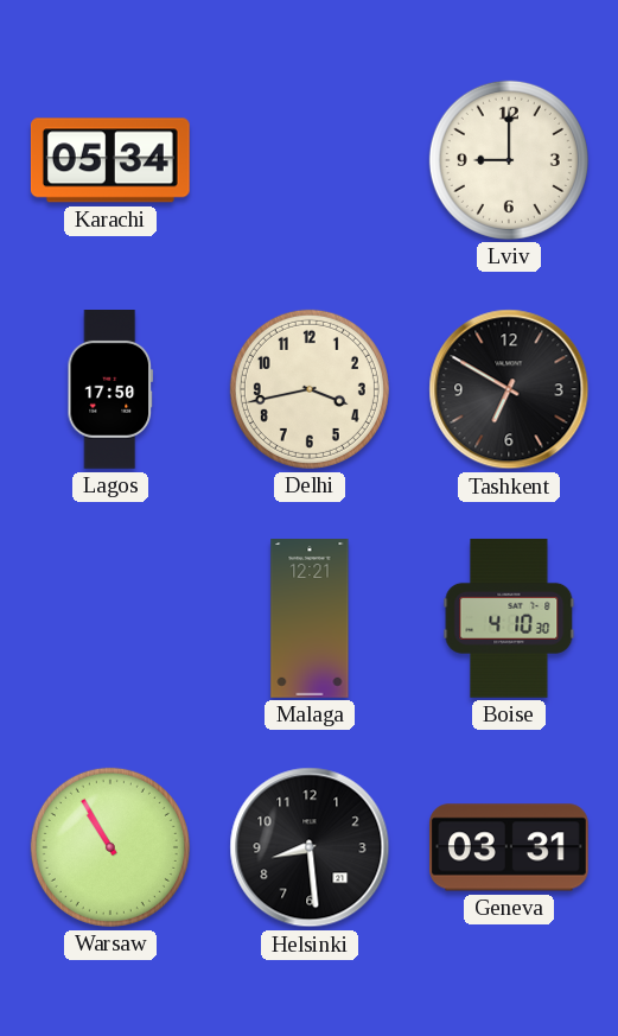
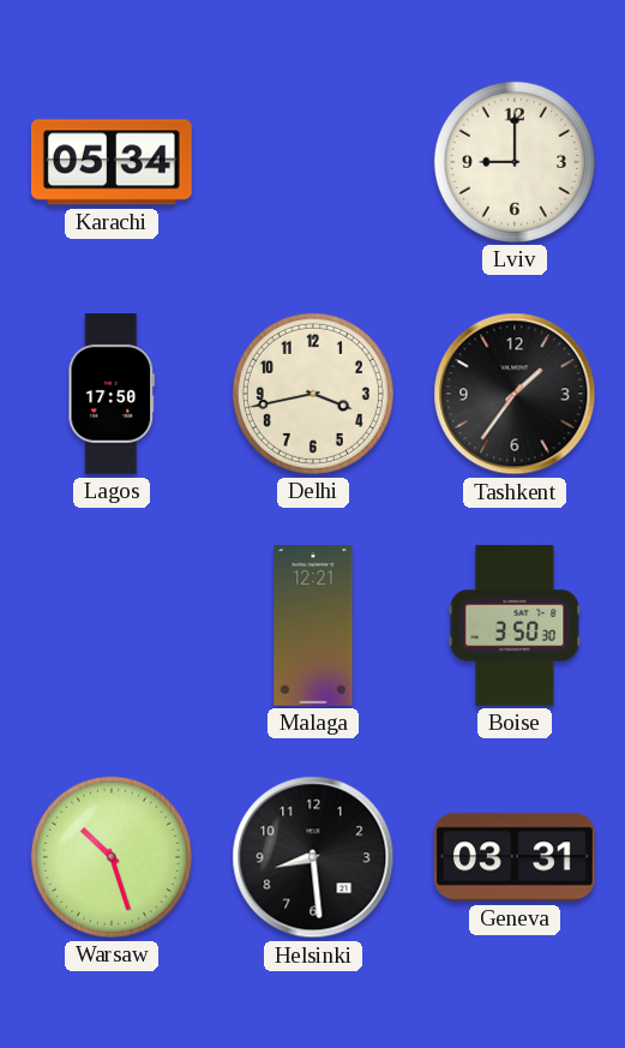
Tashkent: 6:50 -> 1:36 (515, 394)
Boise: 4:10 -> 3:50 (515, 625)
Warsaw: 10:55 -> 10:27 (112, 857)
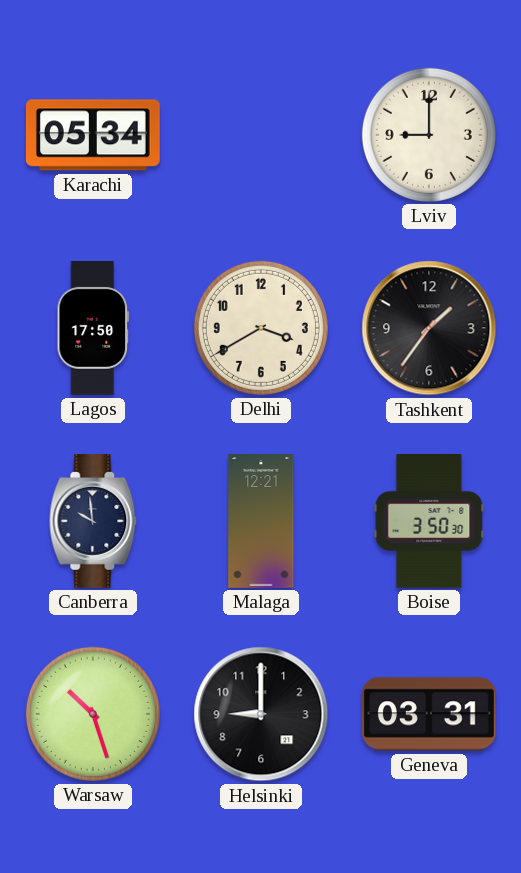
Delhi: 3:43 -> 3:40 (261, 328)
Canberra: none -> 9:59 (93, 522)
Helsinki: 8:29 -> 9:00 (261, 714)
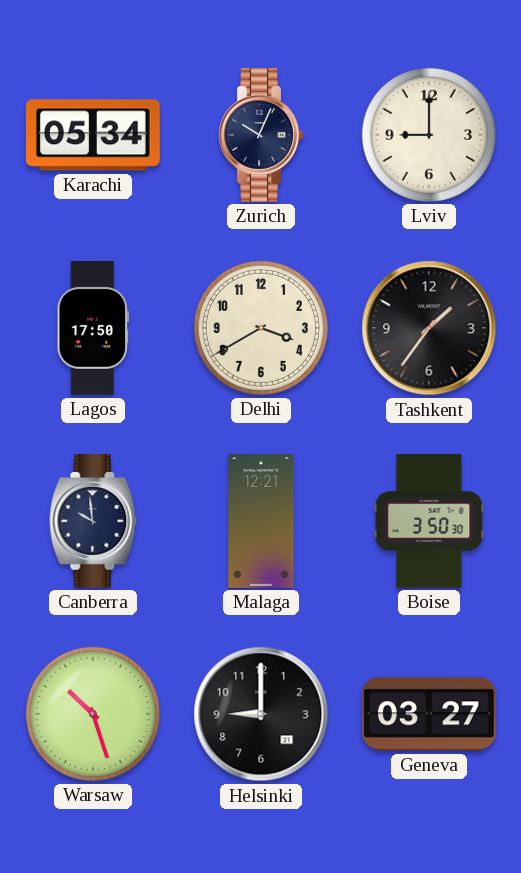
Zurich: none -> 10:04 (261, 136)
Geneva: 03:31 -> 03:27 (430, 714)
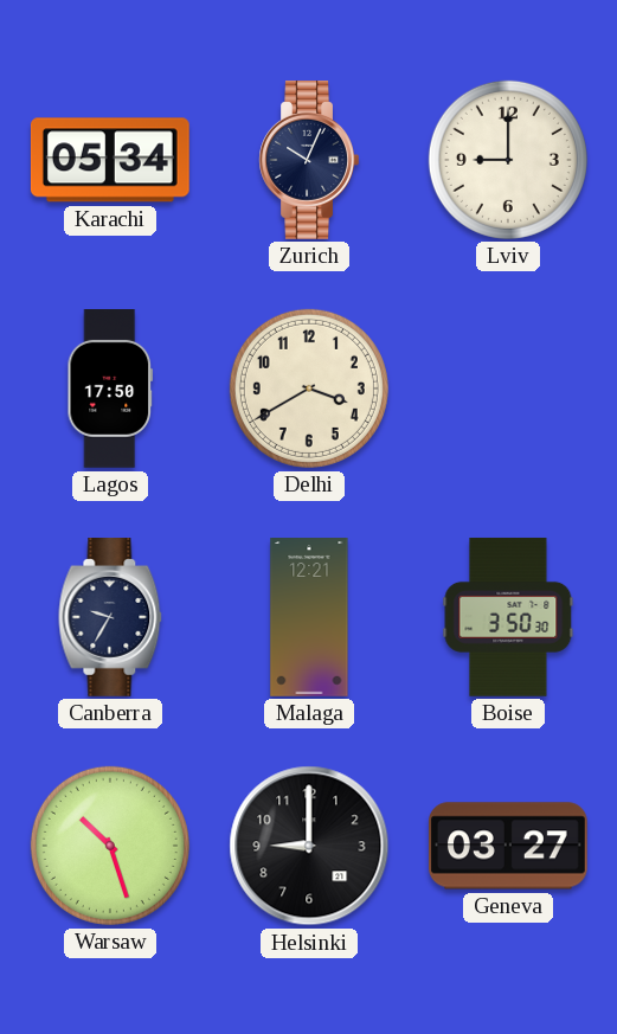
Tashkent: 1:36 -> none (429, 328)
Canberra: 9:59 -> 9:35 (110, 618)
